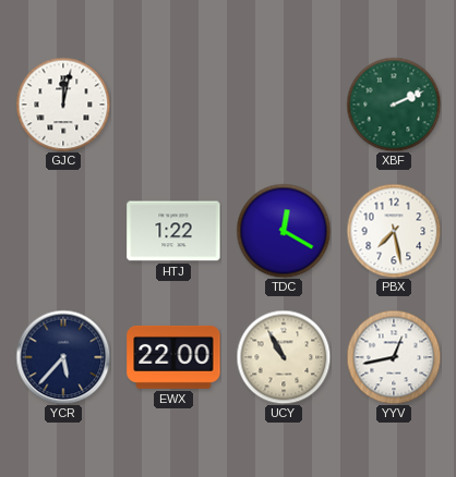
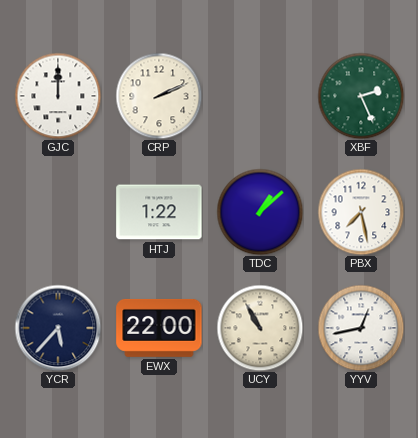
GJC: 12:02 -> 12:00 (58, 96)
CRP: none -> 2:11 (159, 96)
XBF: 2:11 -> 2:26 (361, 96)
TDC: 12:20 -> 1:08 (260, 212)
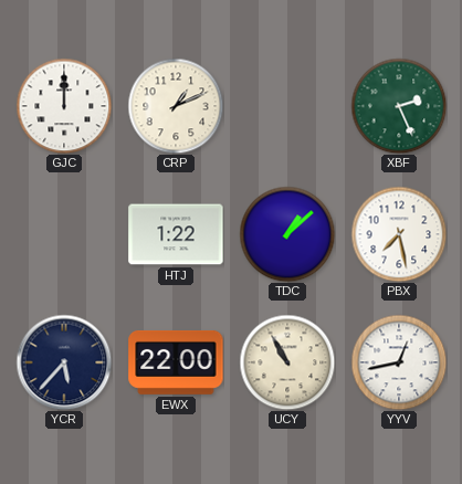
CRP: 2:11 -> 1:11 (176, 106)
